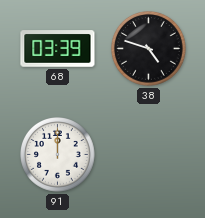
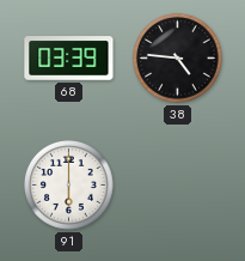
38: 4:48 -> 4:46 (178, 59)
91: 12:00 -> 6:00 (69, 186)
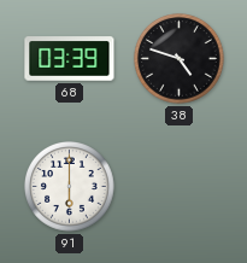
38: 4:46 -> 4:48 (180, 59)
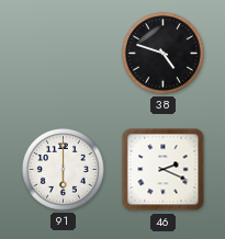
68: 03:39 -> none (70, 59)
46: none -> 2:19 (164, 170)
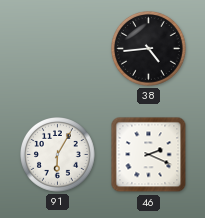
38: 4:48 -> 4:44 (149, 49)
91: 6:00 -> 6:05 (58, 155)
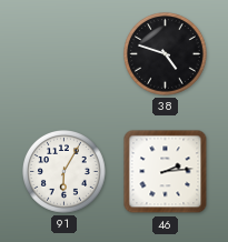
38: 4:44 -> 4:48 (166, 54)
46: 2:19 -> 2:14 (166, 172)
